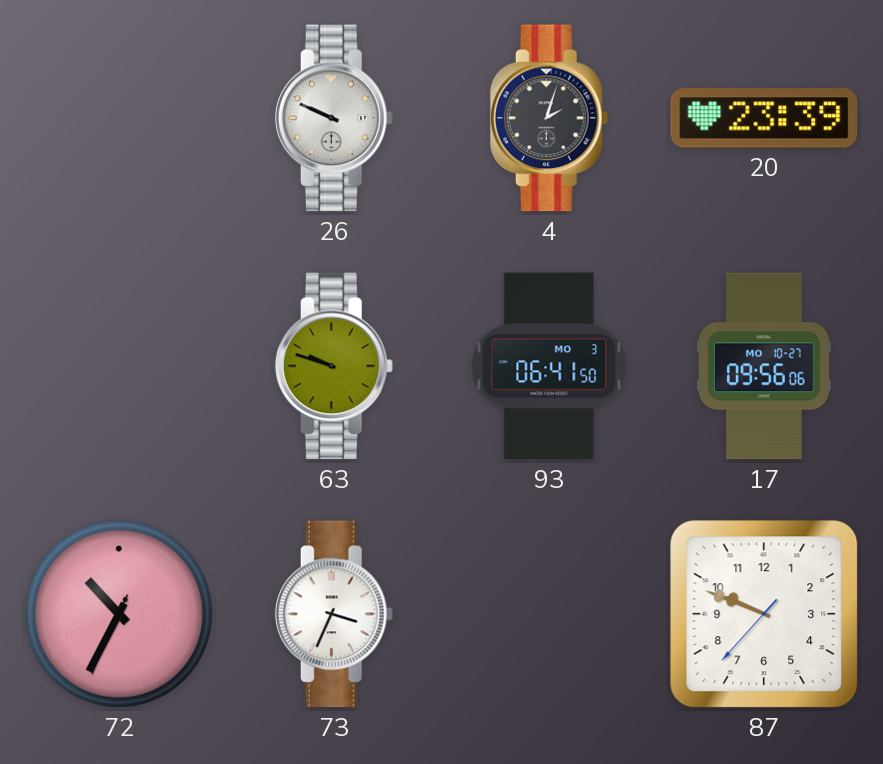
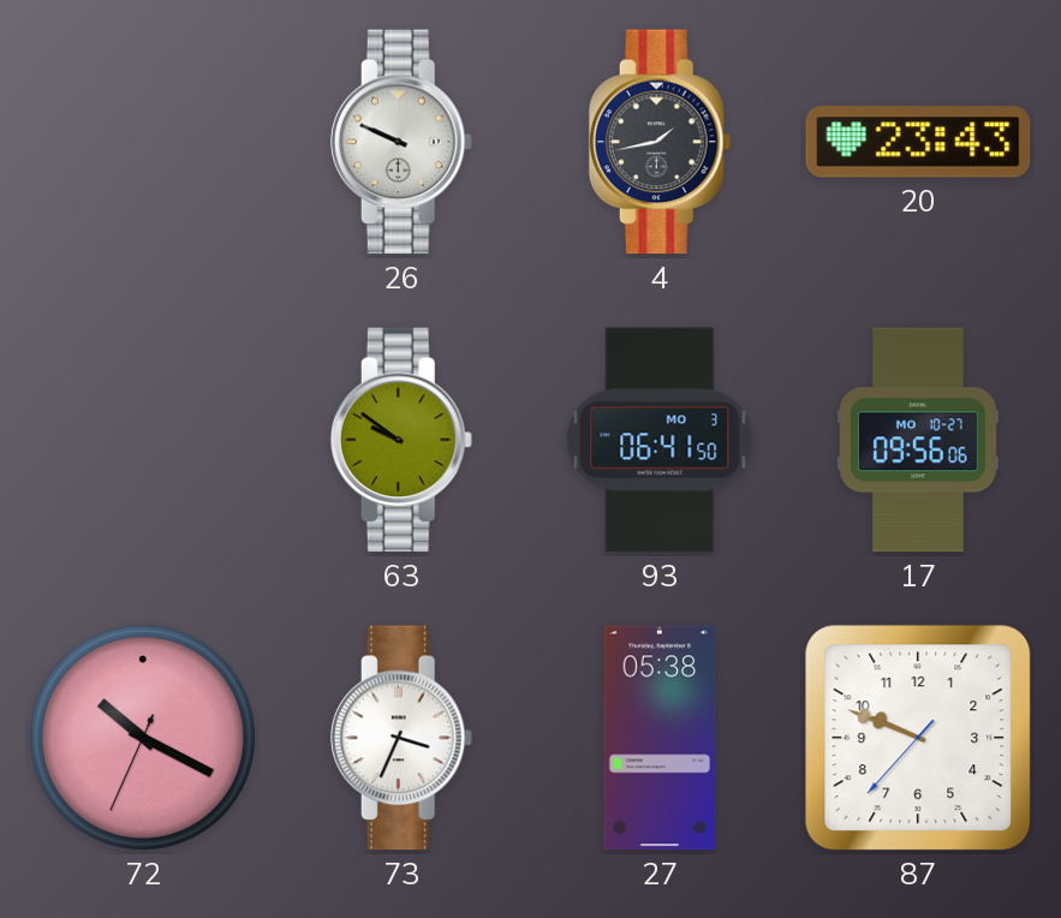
4: 2:03 -> 1:43 (660, 142)
20: 23:39 -> 23:43 (918, 142)
63: 9:48 -> 9:51 (401, 440)
72: 10:34 -> 10:19 (143, 738)
27: none -> 05:38 (660, 738)
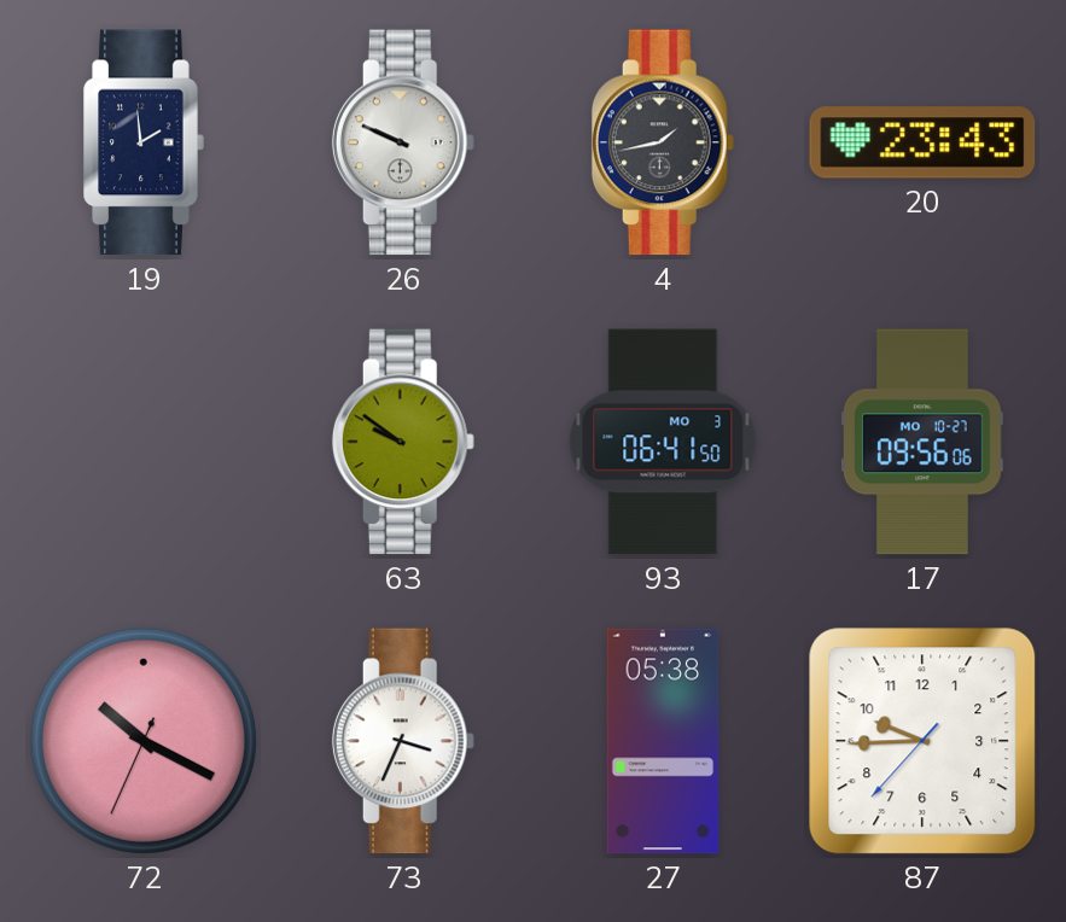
19: none -> 1:59 (144, 142)
87: 9:48 -> 9:44 (922, 741)
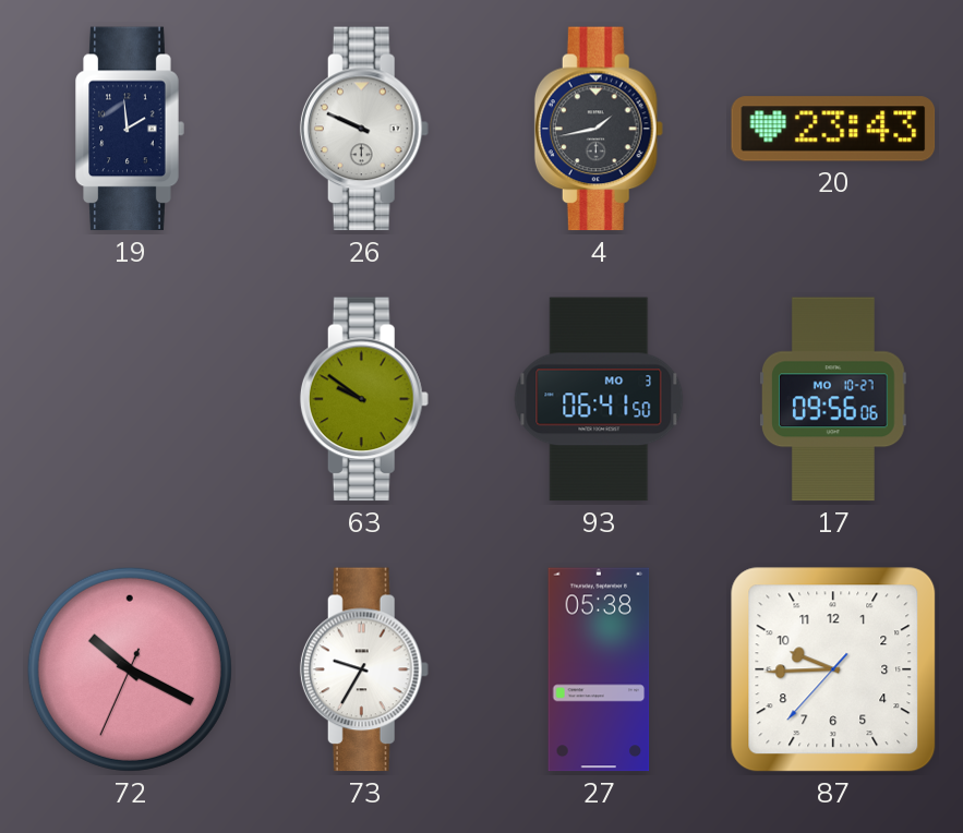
73: 3:34 -> 9:35 (364, 669)
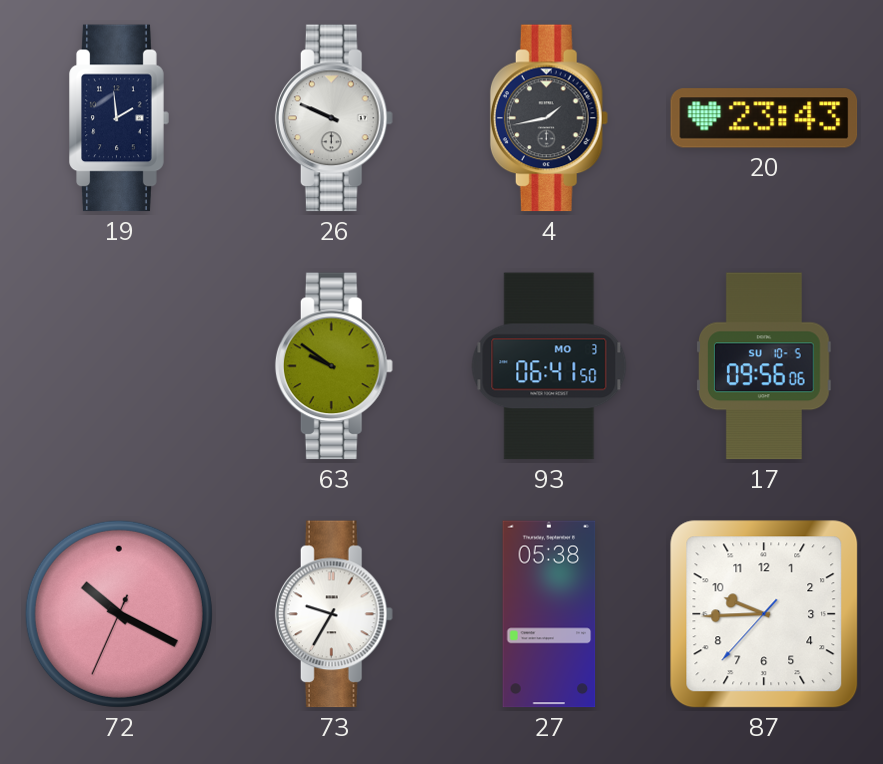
17 date: MO 10-27 -> SU 10-5 (765, 366)
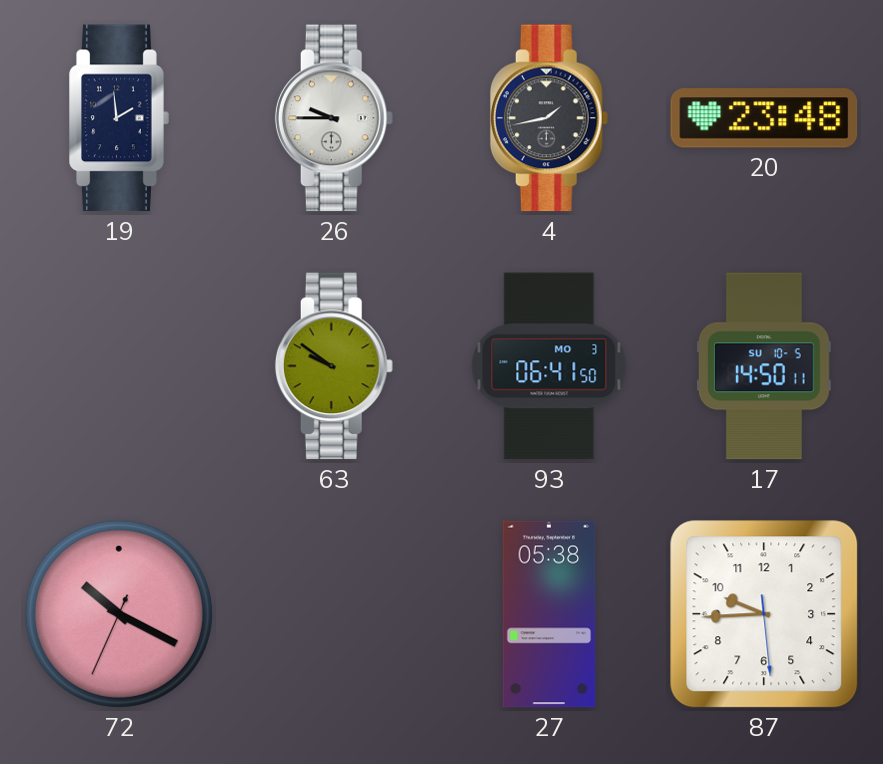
26: 9:49 -> 9:45 (334, 118)
20: 23:43 -> 23:48 (764, 118)
17: 09:56 -> 14:50 (765, 366)
73: 9:35 -> none (334, 614)
87: 9:44:37 -> 9:44:29 (764, 614)
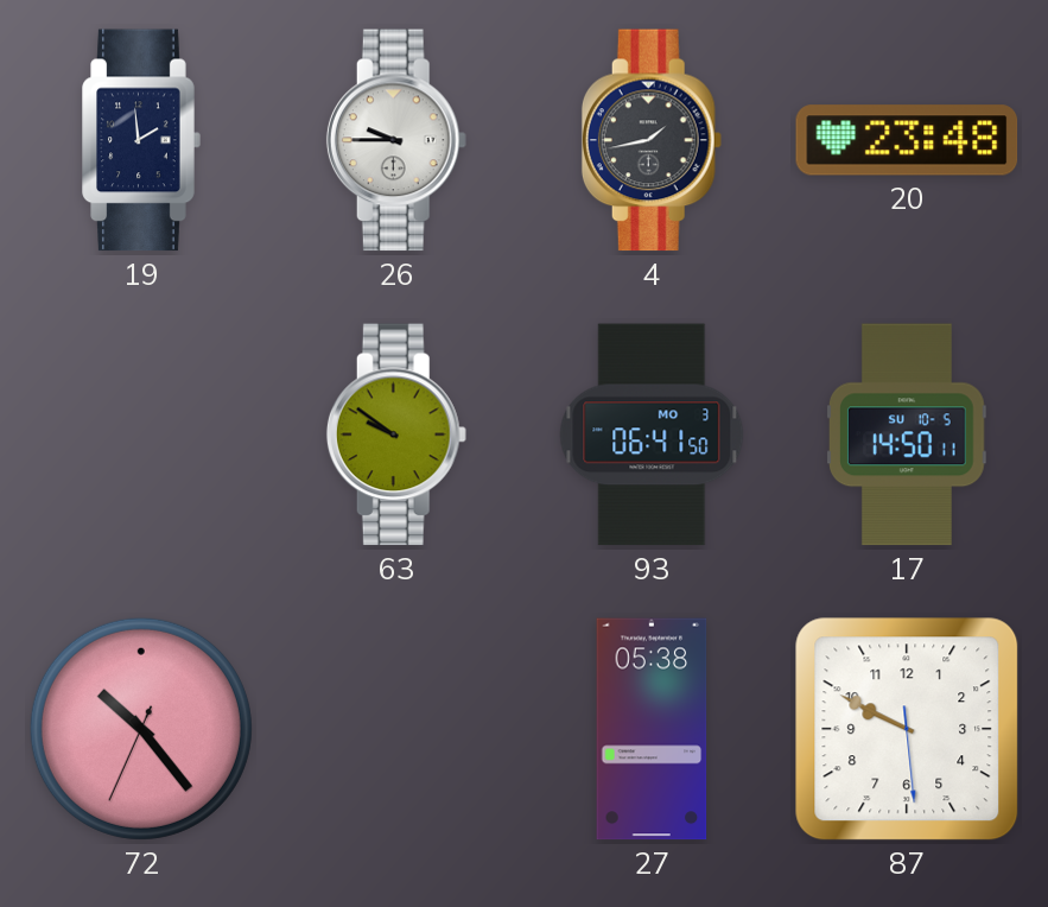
72: 10:19 -> 10:23 (141, 729)
87: 9:44 -> 9:49 (907, 729)
